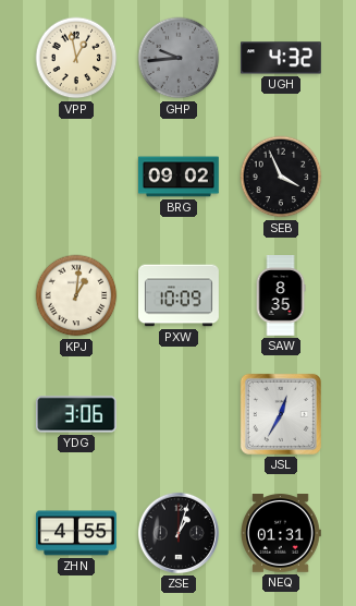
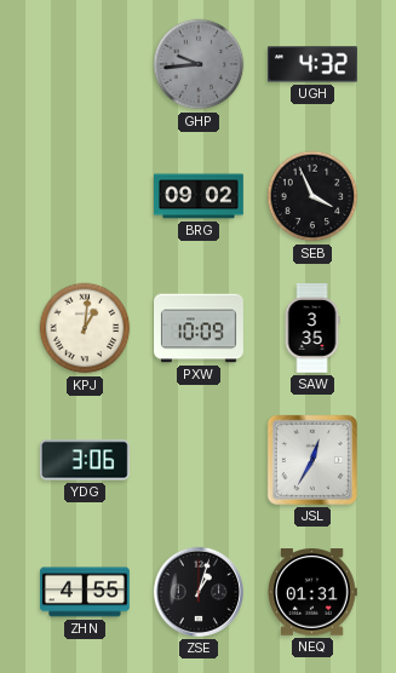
VPP: 12:58 -> none (76, 58)
SAW: 8:35 -> 3:35 (312, 329)
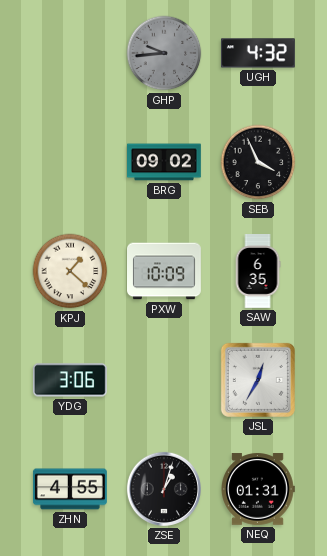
KPJ: 1:01 -> 1:22 (70, 271)
SAW: 3:35 -> 6:35 (258, 272)
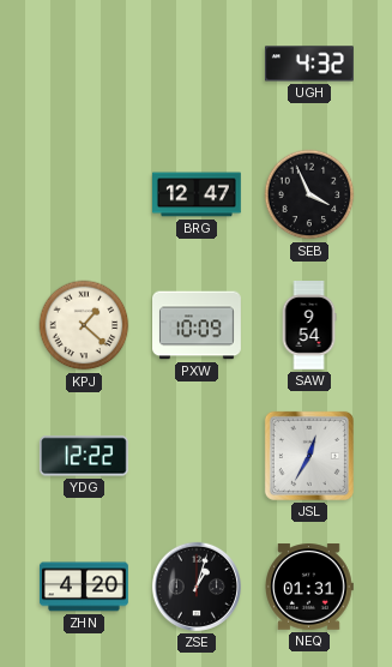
GHP: 9:44 -> none (164, 53)
BRG: 09:02 -> 12:47 (198, 194)
SAW: 6:35 -> 9:54 (309, 326)
YDG: 3:06 -> 12:22 (84, 456)
ZHN: 4:55 -> 4:20 (84, 587)
